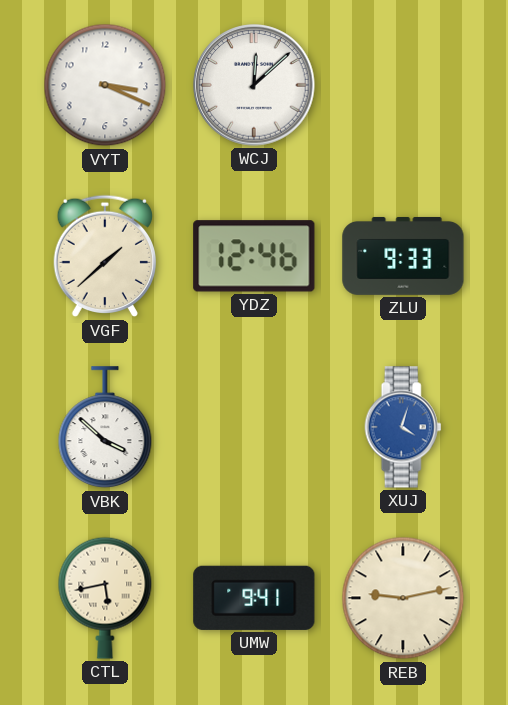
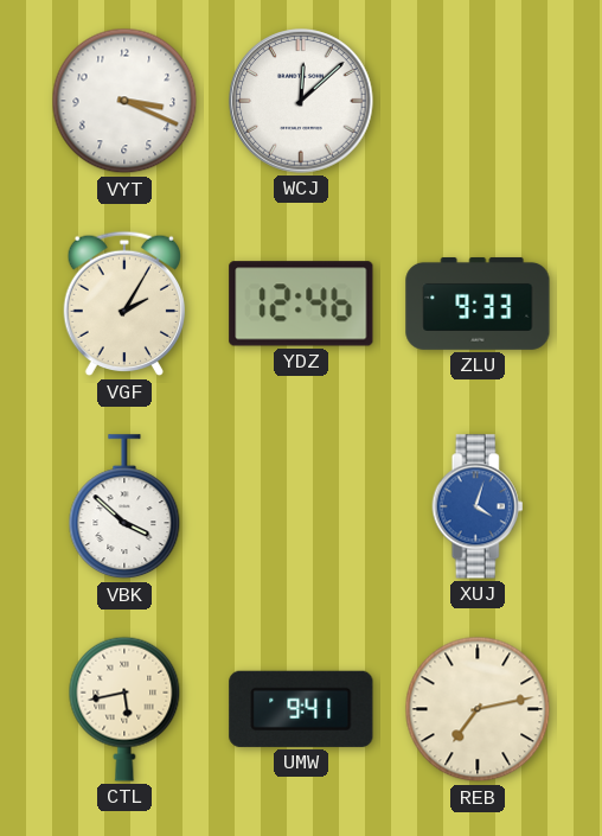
VGF: 1:38 -> 2:05 (123, 304)
REB: 9:13 -> 7:13 (478, 709)
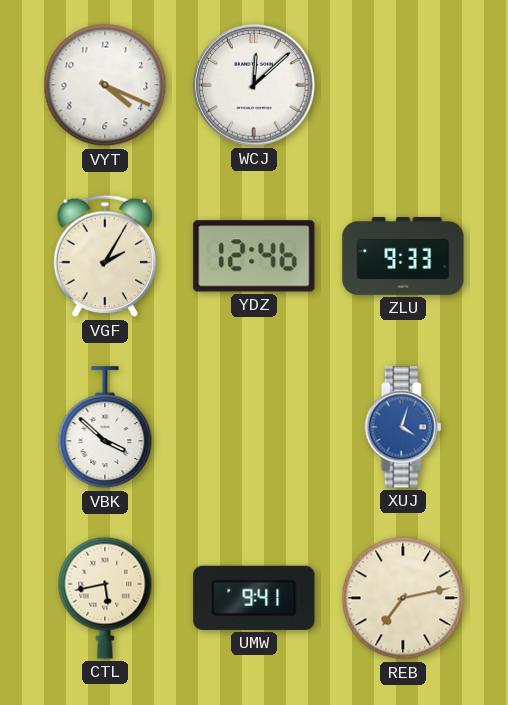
VYT: 3:19 -> 4:19 (105, 85)
